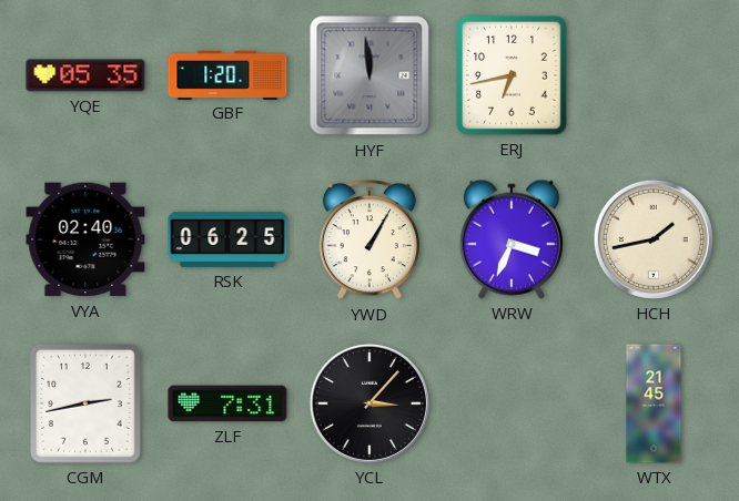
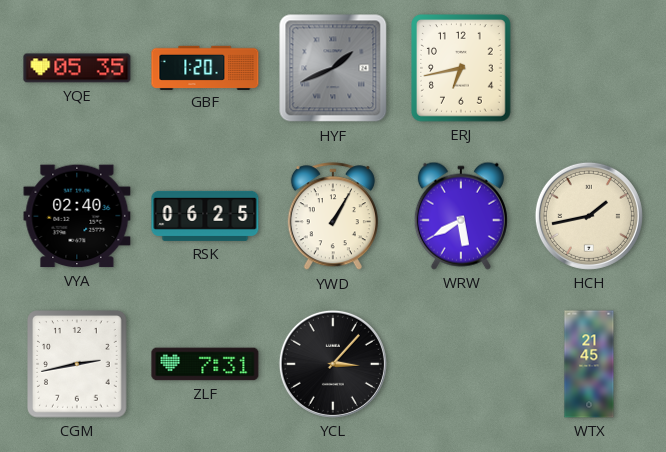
HYF: 11:59 -> 1:41 (333, 68)
WRW: 3:34 -> 5:40 (461, 216)
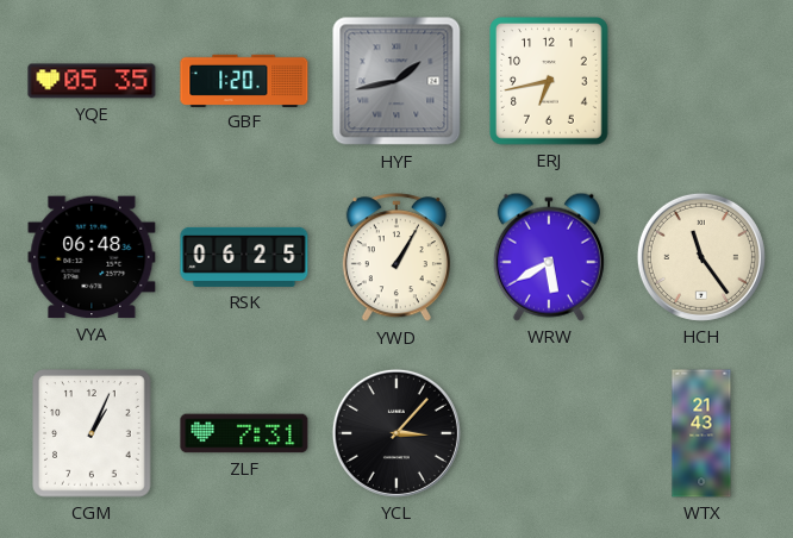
HYF: 1:41 -> 1:43 (396, 81)
VYA: 02:40 -> 06:48 (92, 257)
HCH: 1:43 -> 11:24 (701, 257)
CGM: 2:43 -> 1:04 (93, 433)
WTX: 21:45 -> 21:43 (701, 433)
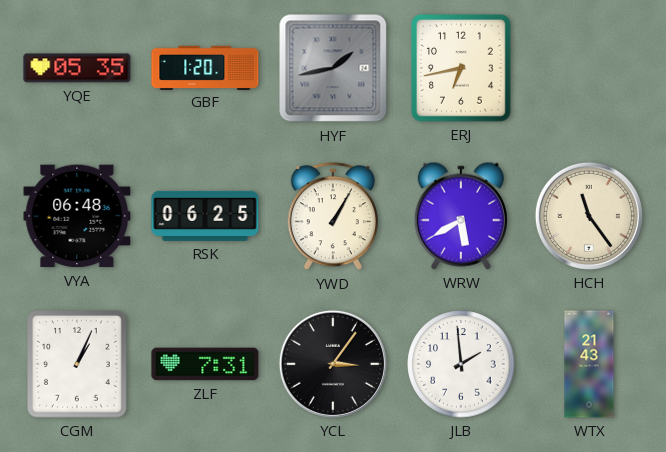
YCL: 3:07 -> 3:06 (333, 364)
JLB: none -> 1:59 (461, 364)
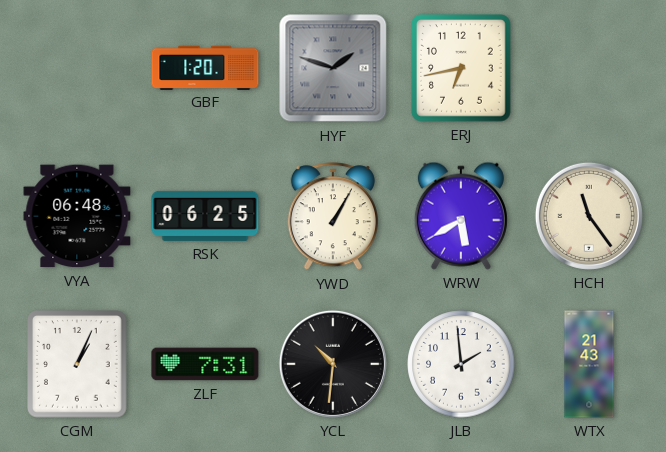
YQE: 05:35 -> none (77, 68)
HYF: 1:43 -> 1:48 (333, 68)
YCL: 3:06 -> 10:31 (333, 364)
